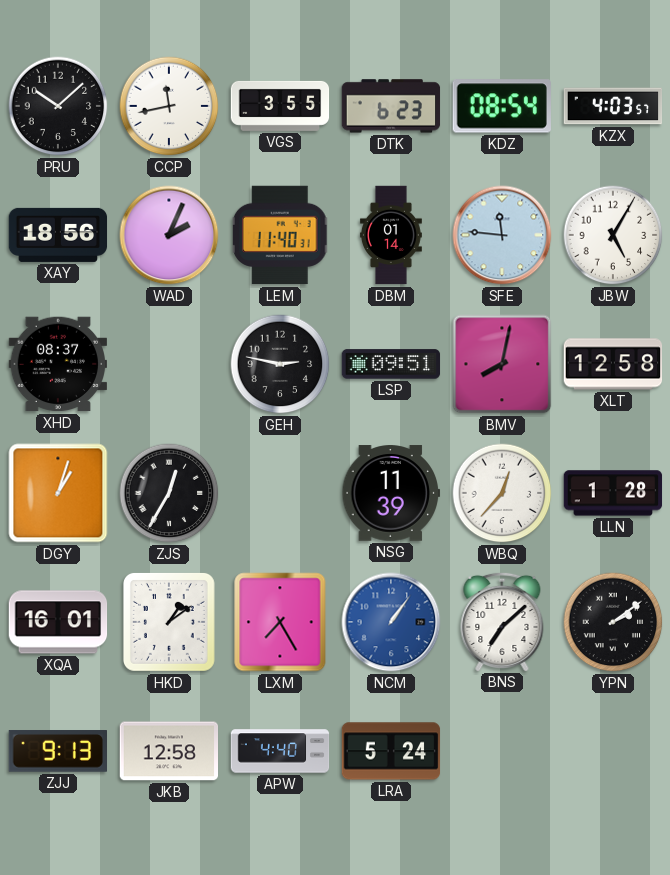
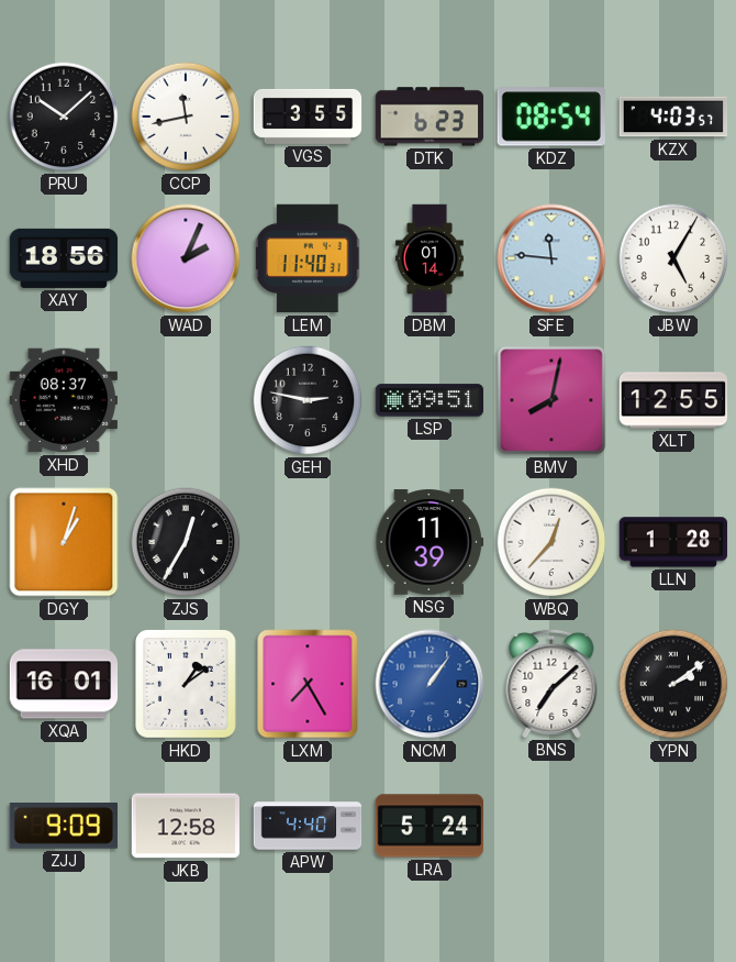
XLT: 12:58 -> 12:55 (673, 400)
ZJJ: 9:13 -> 9:09 (63, 827)
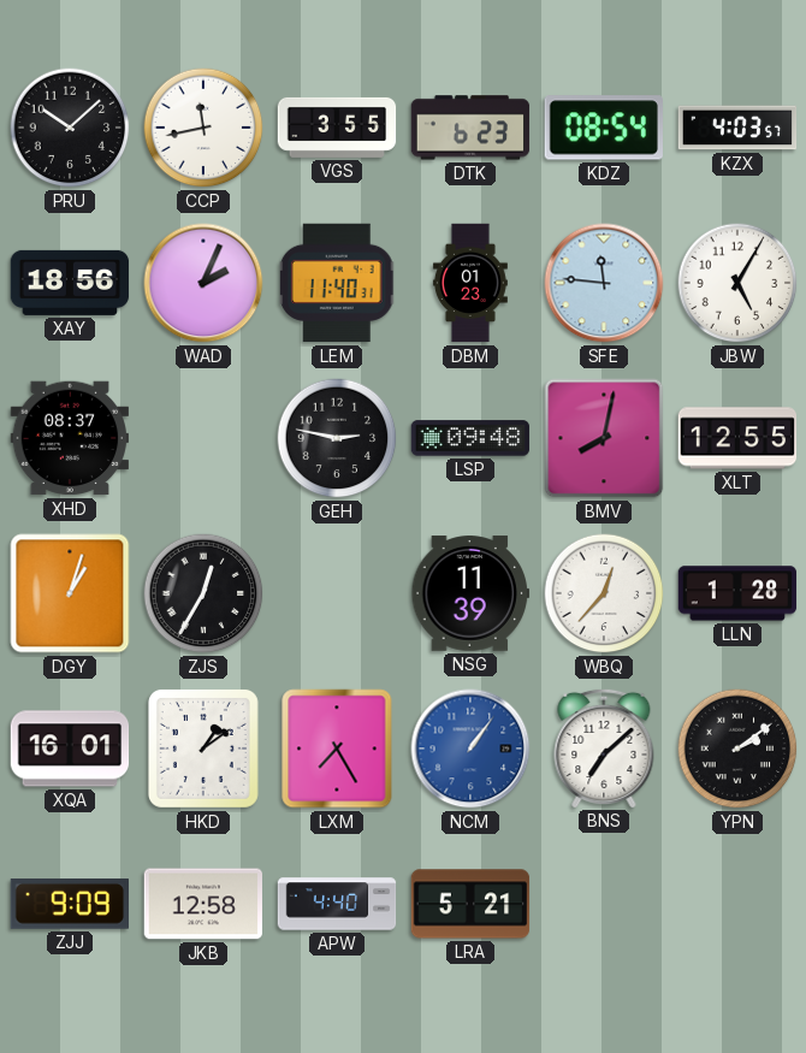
DBM: 01:14 -> 01:23 (470, 283)
LSP: 09:51 -> 09:48 (470, 438)
LRA: 5:24 -> 5:21 (470, 904)
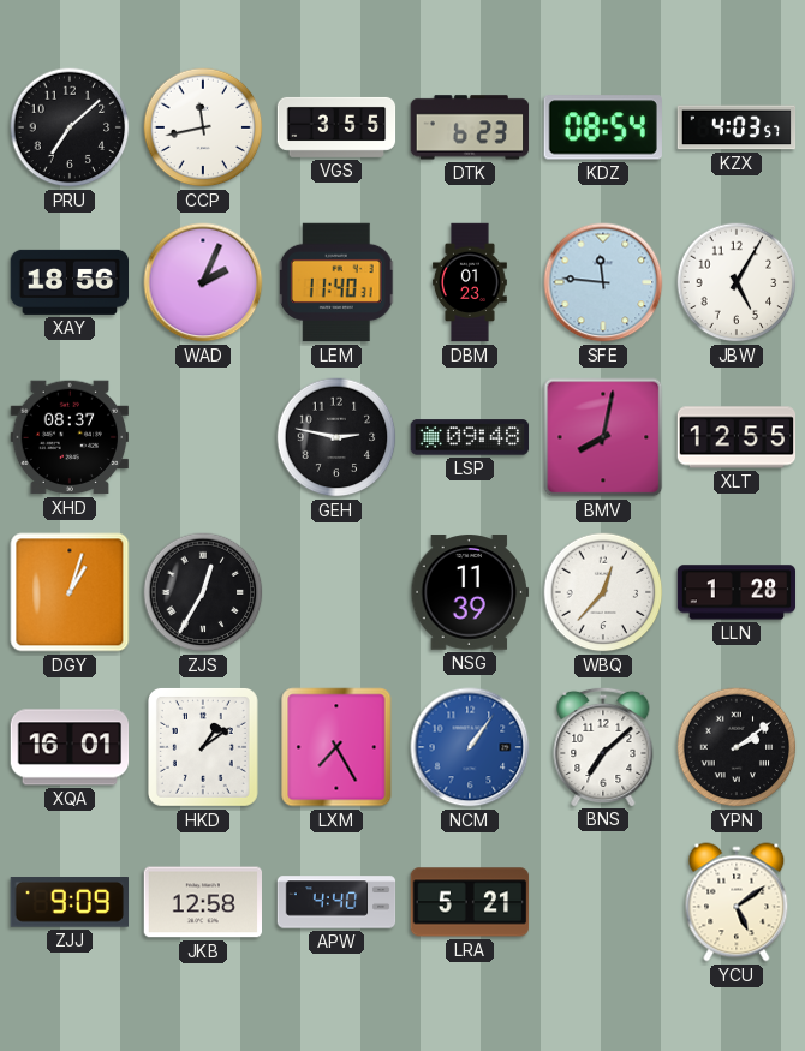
PRU: 10:08 -> 7:08 (70, 127)
YCU: none -> 5:09 (737, 902)
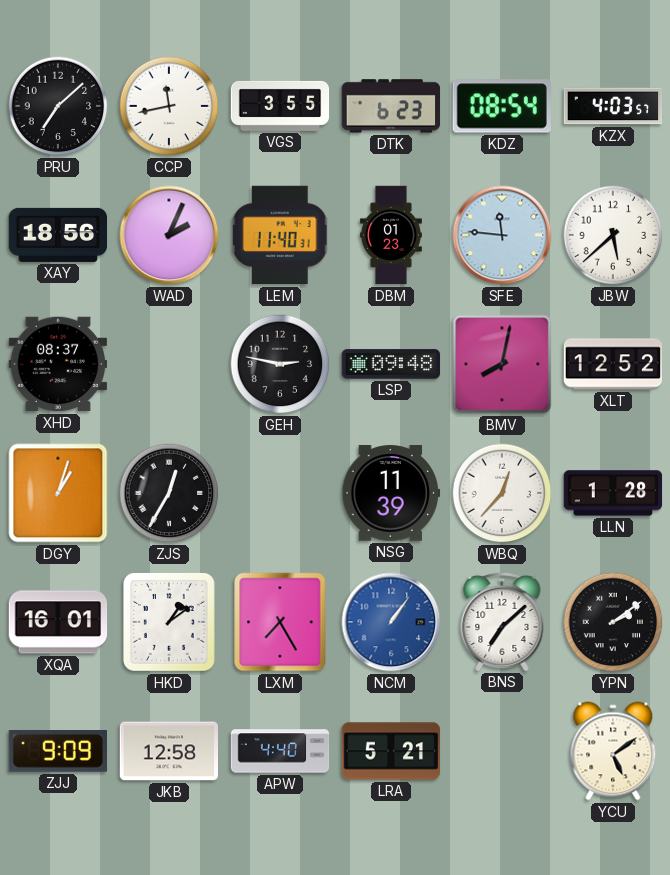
JBW: 5:05 -> 5:38 (613, 235)
XLT: 12:55 -> 12:52 (613, 364)
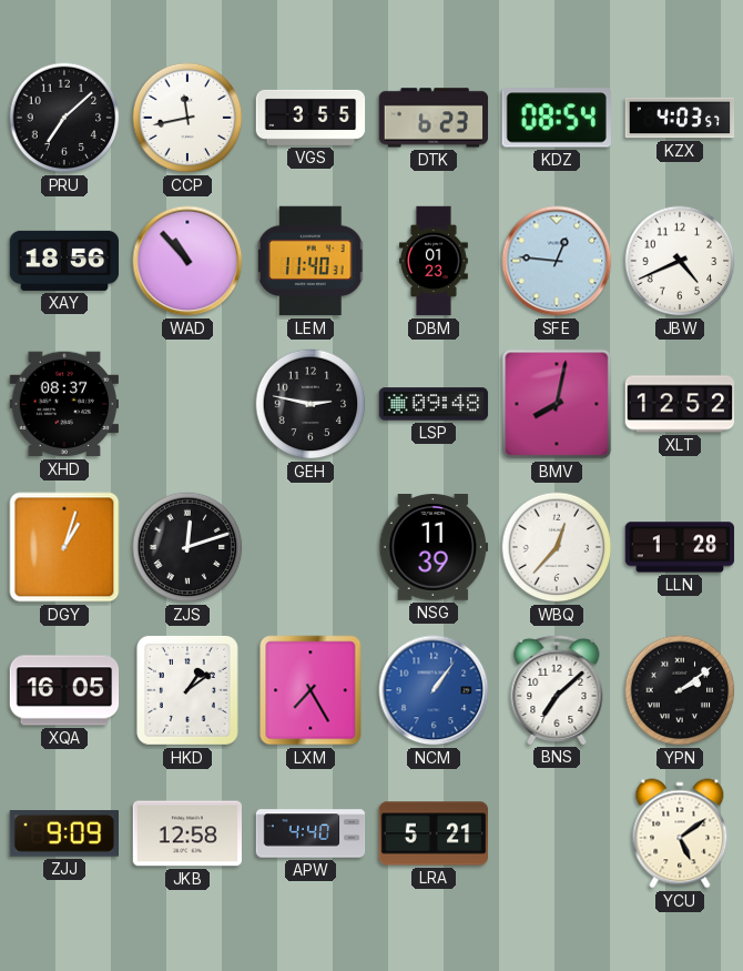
WAD: 2:04 -> 10:53 (187, 261)
SFE: 11:46 -> 12:46 (557, 261)
JBW: 5:38 -> 4:41 (680, 261)
ZJS: 12:35 -> 12:12 (187, 547)
XQA: 16:01 -> 16:05 (64, 690)
